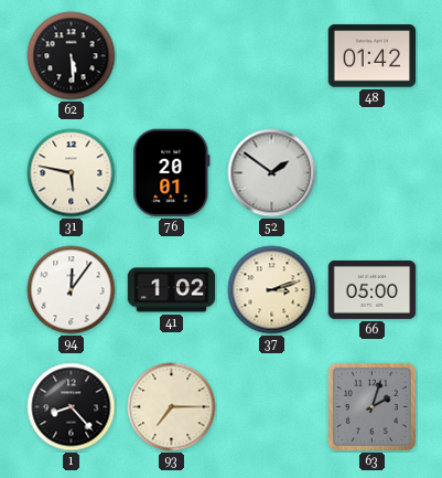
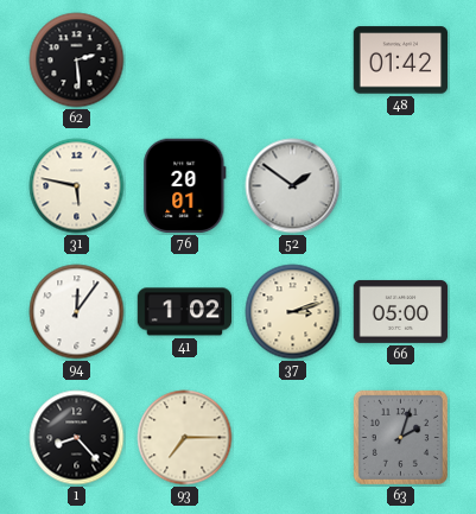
62: 5:29 -> 2:29 (77, 61)
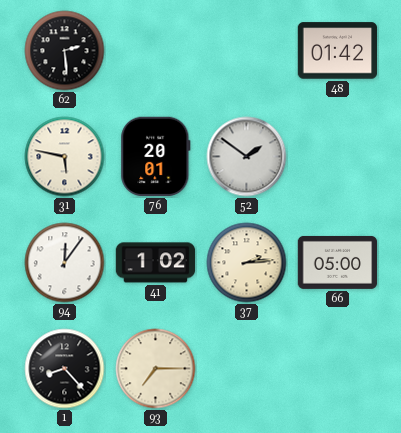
37: 3:12 -> 2:14 (247, 263)
63: 2:03 -> none (400, 437)
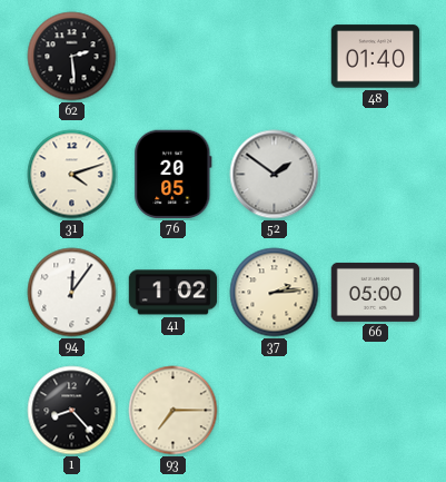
48: 01:42 -> 01:40 (376, 57)
31: 5:47 -> 4:12 (72, 175)
76: 20:01 -> 20:05 (174, 175)
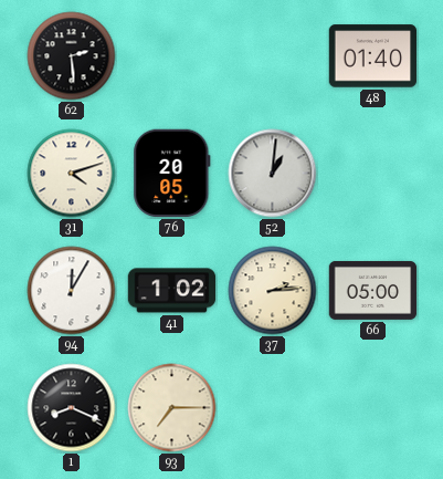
52: 1:51 -> 1:01 (273, 174)
94: 12:06 -> 12:05 (72, 291)
1: 8:23 -> 8:19 (72, 408)
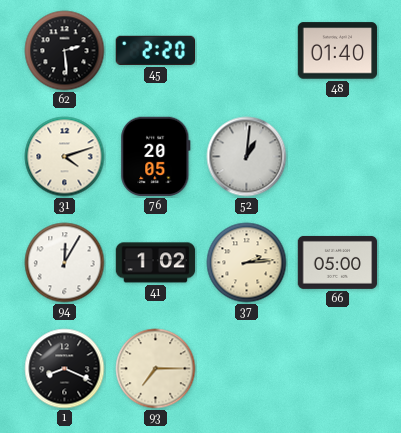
45: none -> 2:20 (155, 50)
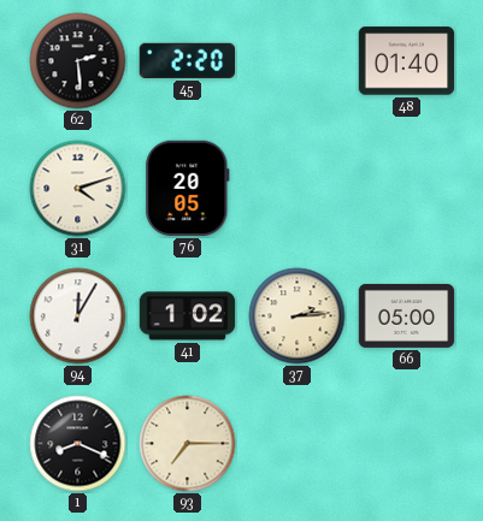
52: 1:01 -> none (247, 157)
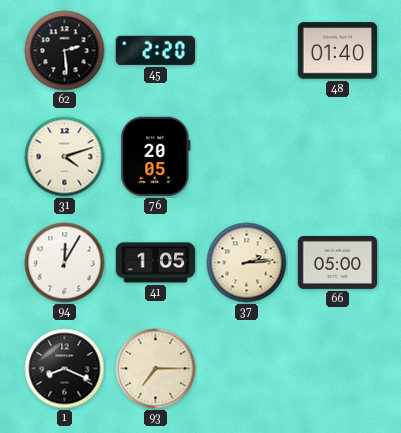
41: 1:02 -> 1:05 (156, 263)
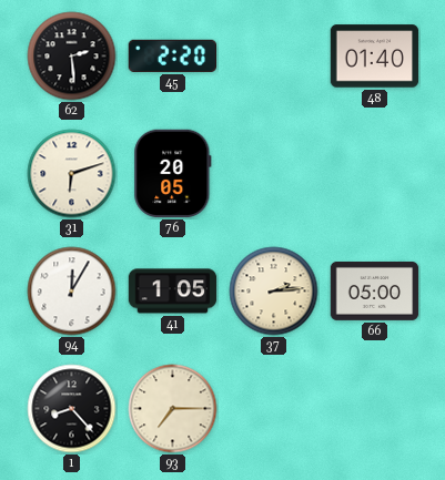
31: 4:12 -> 6:12 (72, 174)
1: 8:19 -> 8:23 (72, 409)
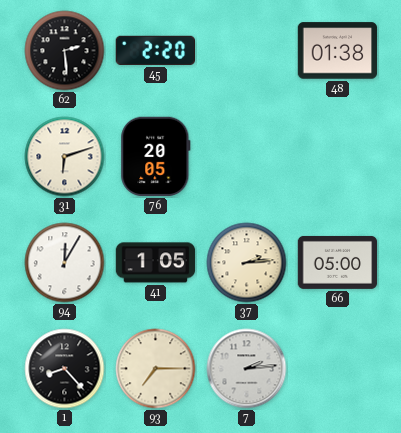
48: 01:40 -> 01:38 (338, 51)
7: none -> 2:14 (247, 369)
